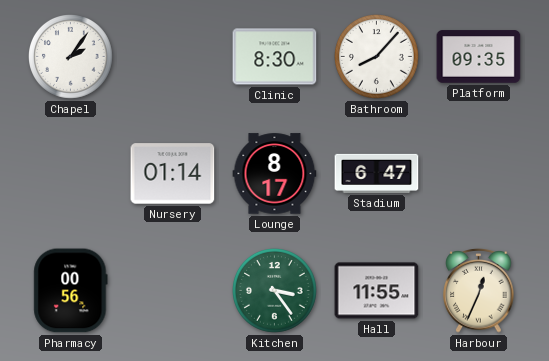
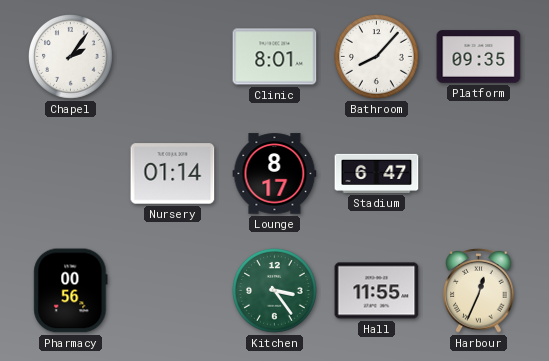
Clinic: 8:30 -> 8:01 (275, 57)
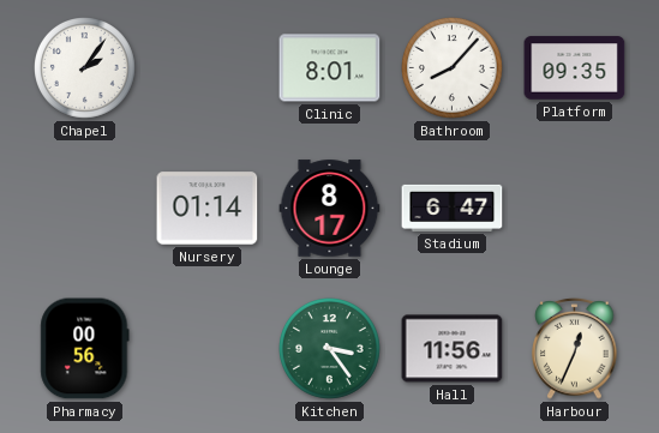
Hall: 11:55 -> 11:56 (453, 349)
